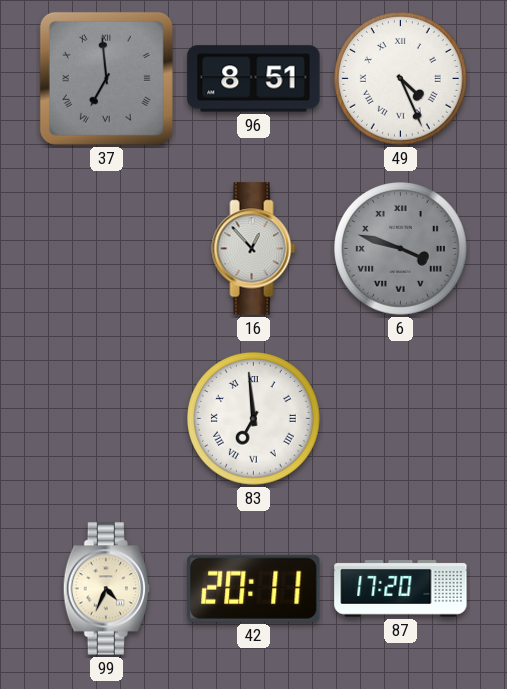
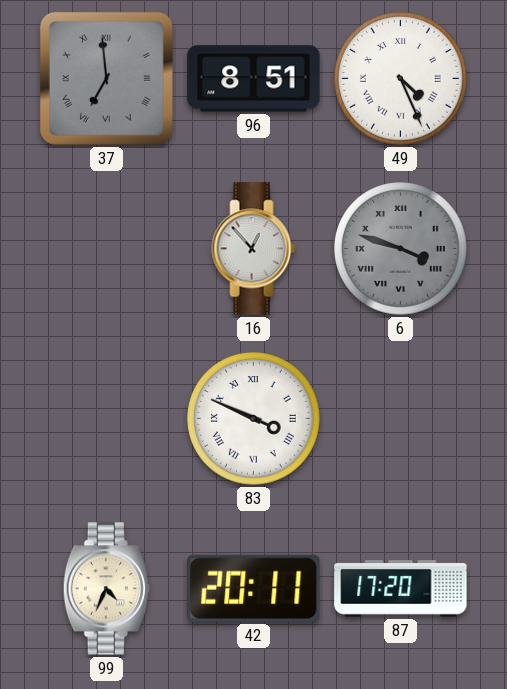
83: 6:59 -> 3:49 (254, 419)
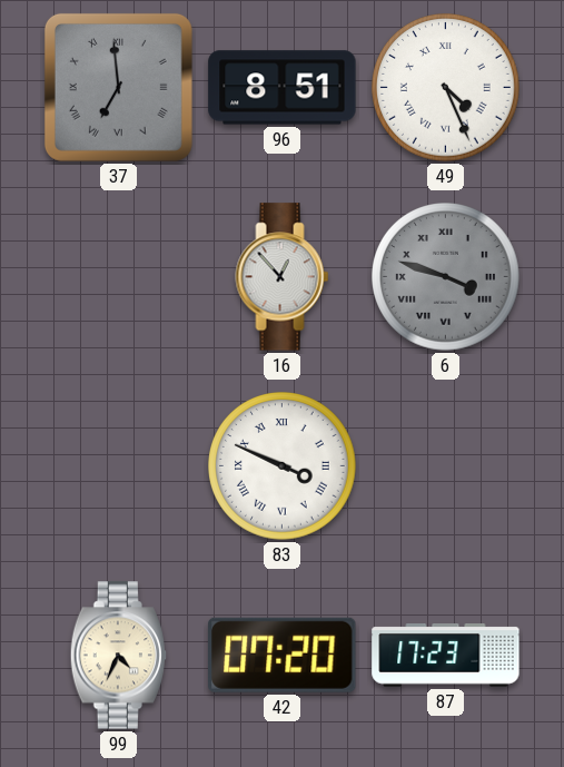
42: 20:11 -> 07:20 (283, 655)
87: 17:20 -> 17:23 (446, 656)
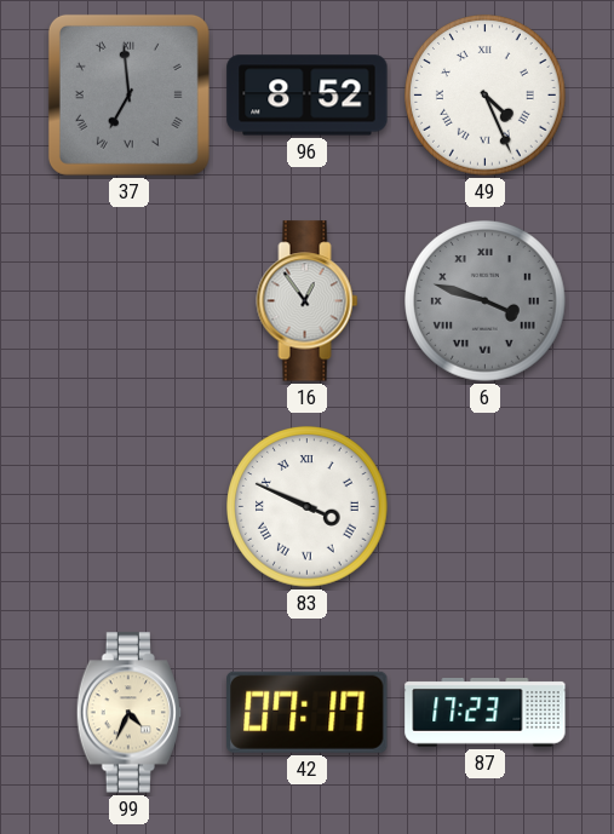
96: 8:51 -> 8:52 (308, 96)
16: 12:53 -> 12:54 (308, 301)
42: 07:20 -> 07:17 (308, 712)
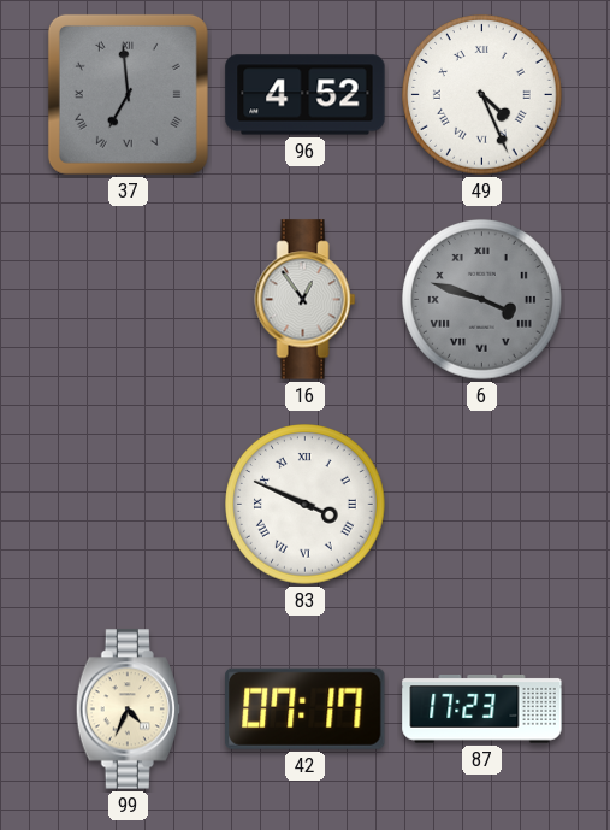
96: 8:52 -> 4:52 (306, 95)
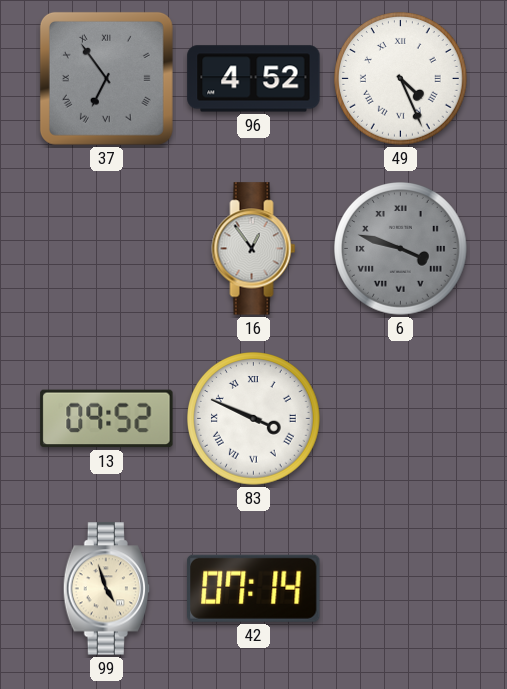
37: 6:59 -> 6:54 (106, 78)
13: none -> 09:52 (107, 419)
99: 4:34 -> 4:57 (106, 589)
42: 07:17 -> 07:14 (254, 588)
87: 17:23 -> none (482, 710)
